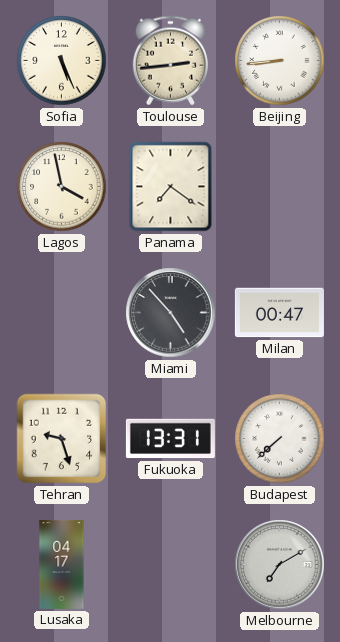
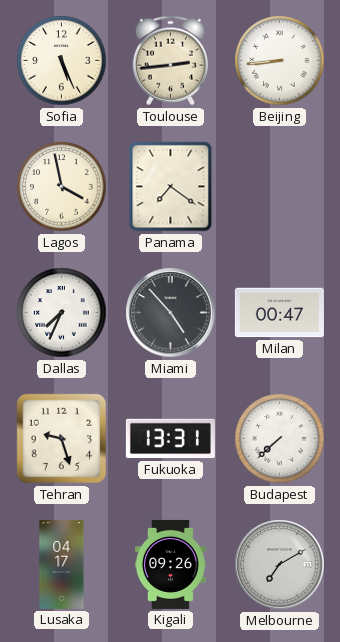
Dallas: none -> 7:34 (62, 313)
Kigali: none -> 09:26 (170, 564)
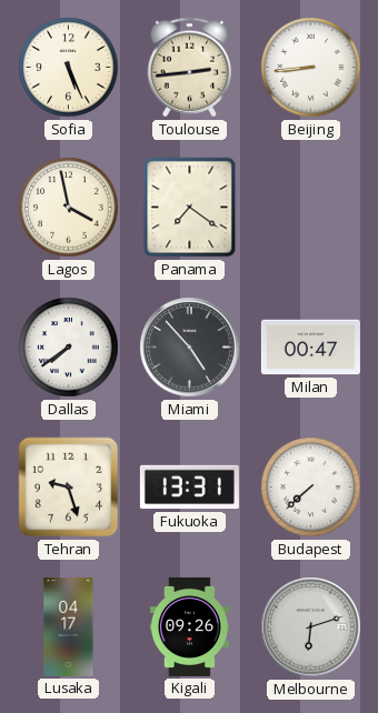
Dallas: 7:34 -> 7:39 (69, 348)
Melbourne: 7:10 -> 6:12 (311, 627)
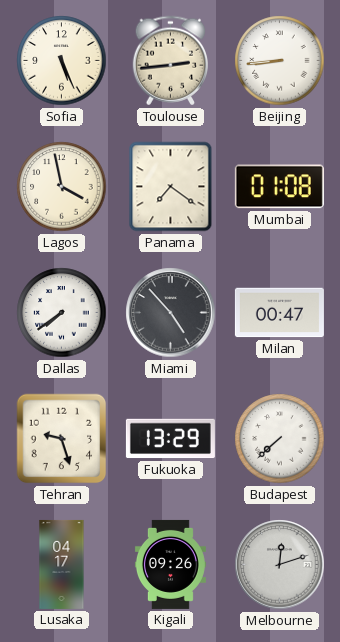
Mumbai: none -> 01:08 (279, 187)
Fukuoka: 13:31 -> 13:29 (170, 439)
Melbourne: 6:12 -> 12:12 (280, 565)
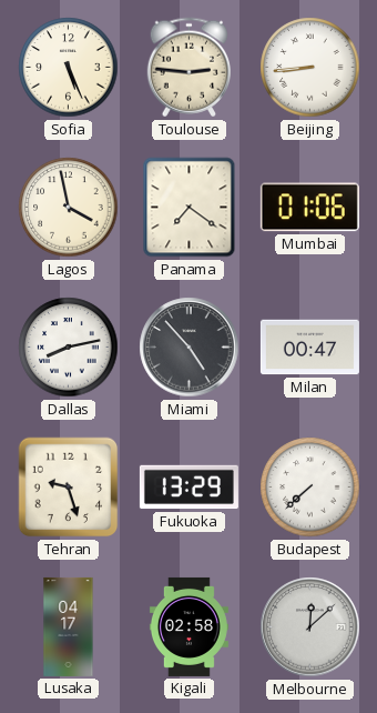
Toulouse: 2:44 -> 2:46 (188, 68)
Mumbai: 01:08 -> 01:06 (309, 208)
Dallas: 7:39 -> 8:13 (69, 348)
Kigali: 09:26 -> 02:58 (188, 626)
Melbourne: 12:12 -> 12:08 (310, 627)
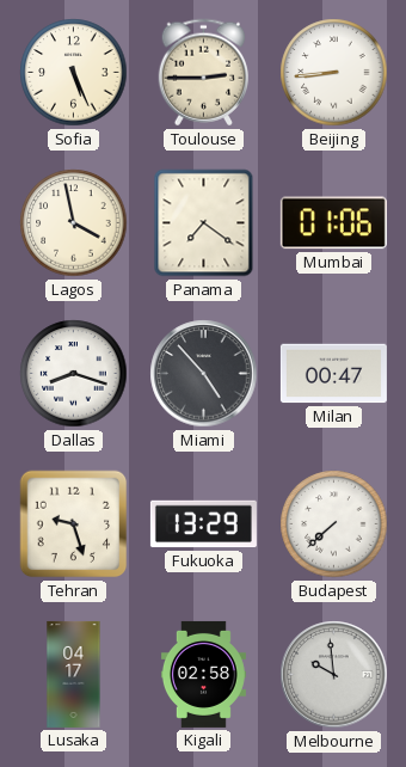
Toulouse: 2:46 -> 2:45 (203, 73)
Dallas: 8:13 -> 8:18 (74, 374)
Melbourne: 12:08 -> 9:59 (334, 675)
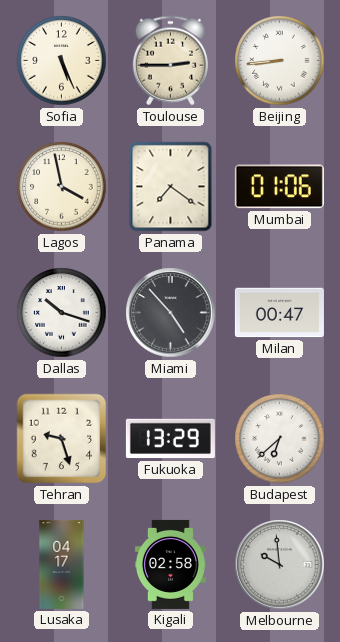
Dallas: 8:18 -> 10:18 (62, 313)
Budapest: 7:38 -> 6:38 (280, 439)
